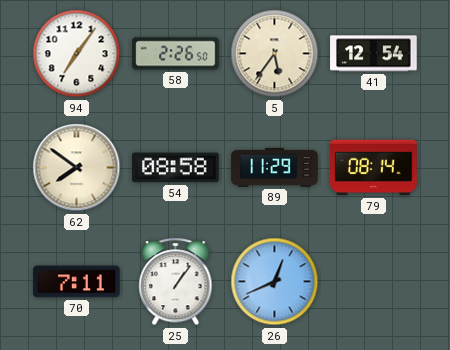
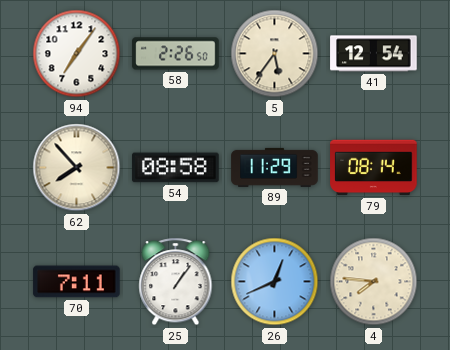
62: 7:51 -> 7:53 (77, 168)
4: none -> 7:46 (374, 282)
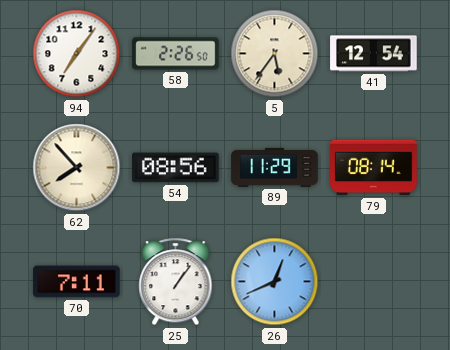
54: 08:58 -> 08:56 (176, 168)
4: 7:46 -> none (374, 282)
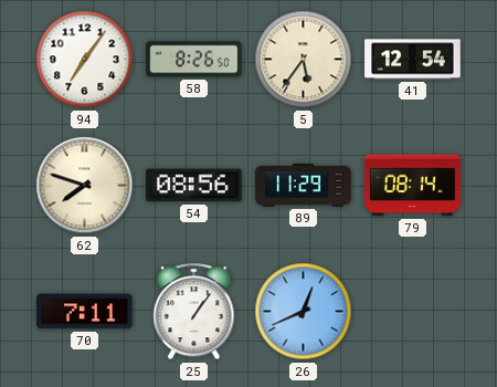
58: 2:26 -> 8:26 (194, 60)
62: 7:53 -> 7:48 (85, 186)
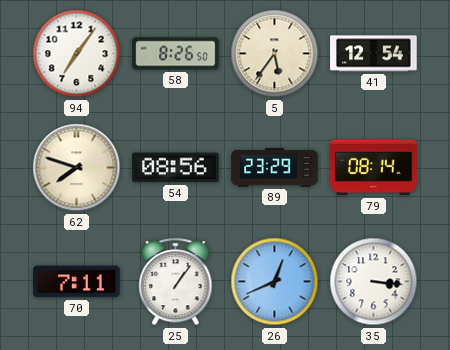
89: 11:29 -> 23:29 (275, 167)
35: none -> 3:16 (374, 282)
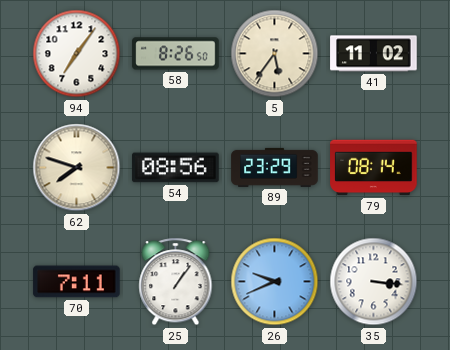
41: 12:54 -> 11:02 (374, 54)
26: 12:41 -> 9:41 (275, 282)
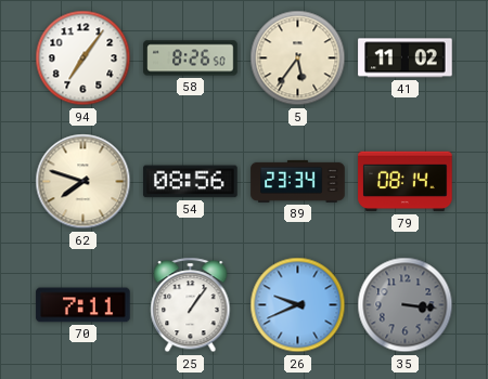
89: 23:29 -> 23:34 (298, 181)
35 dial: white -> grey (406, 305)
